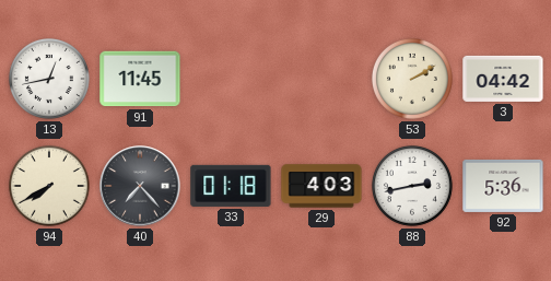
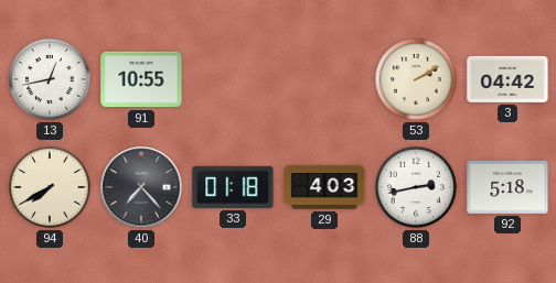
91: 11:45 -> 10:55 (141, 79)
92: 5:36 -> 5:18 (507, 187)
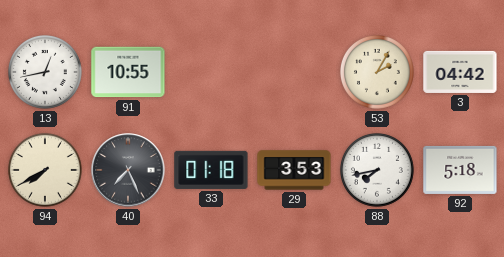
53: 2:10 -> 2:05 (377, 72)
40: 7:23 -> 7:26 (128, 170)
29: 4:03 -> 3:53 (294, 170)
88: 2:43 -> 7:43 (377, 170)
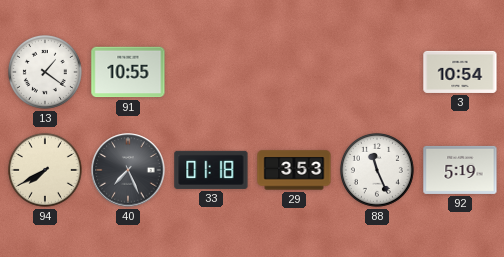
13: 12:43 -> 1:21 (45, 72)
53: 2:05 -> none (377, 72)
3: 04:42 -> 10:54 (460, 72)
88: 7:43 -> 11:26 (377, 170)
92: 5:18 -> 5:19 (460, 170)
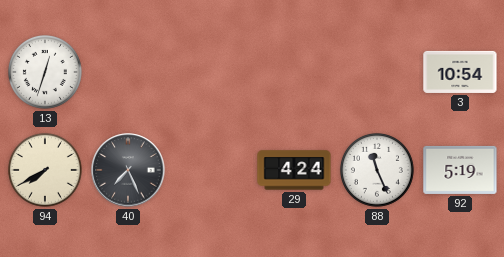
13: 1:21 -> 12:33 (45, 72)
91: 10:55 -> none (128, 72)
33: 01:18 -> none (211, 170)
29: 3:53 -> 4:24 (294, 170)
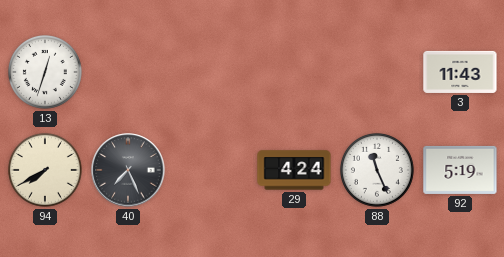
3: 10:54 -> 11:43 (460, 72)
